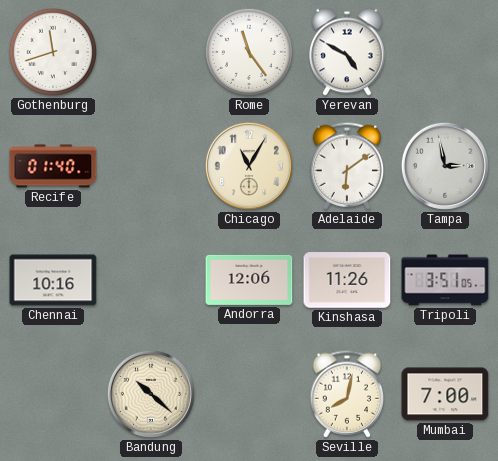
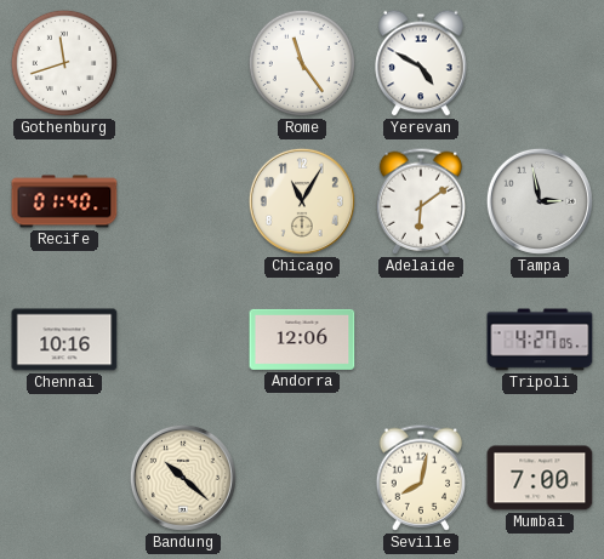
Kinshasa: 11:26 -> none (347, 280)
Tripoli: 3:51 -> 4:27 (540, 340)
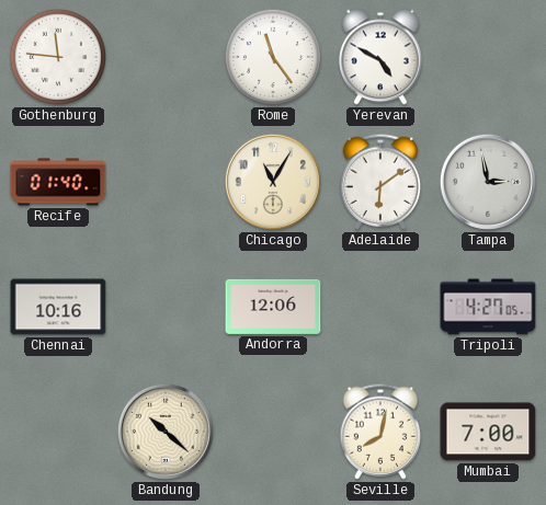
Gothenburg: 11:42 -> 11:46 (58, 57)
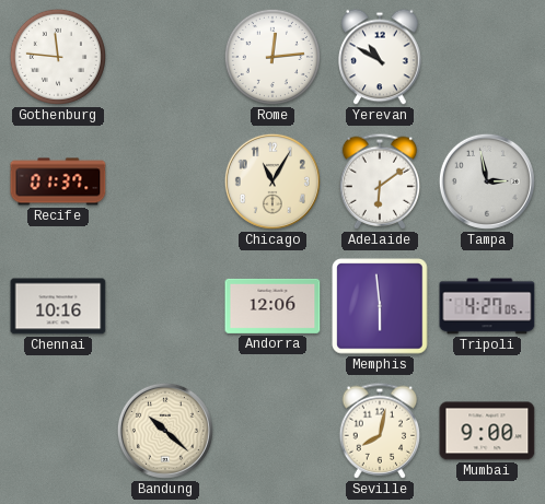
Rome: 11:24 -> 12:14 (272, 57)
Yerevan: 4:50 -> 10:50 (380, 57)
Recife: 01:40 -> 01:37 (58, 181)
Memphis: none -> 5:59 (380, 306)
Mumbai: 7:00 -> 9:00 (487, 431)
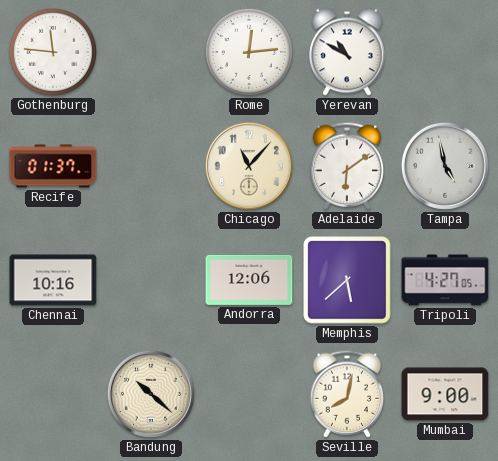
Chicago: 11:05 -> 11:07 (249, 166)
Tampa: 2:58 -> 4:58 (445, 166)
Memphis: 5:59 -> 5:38 (347, 280)
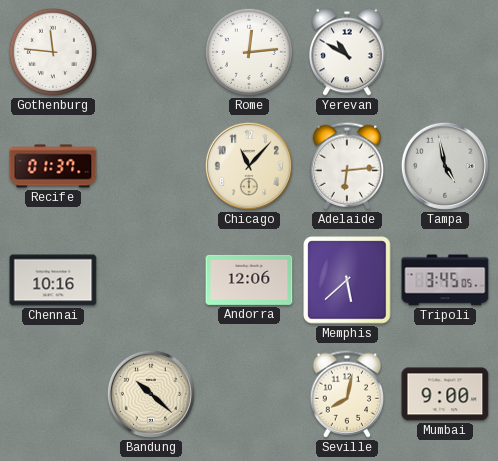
Adelaide: 6:09 -> 6:14 (347, 166)
Tripoli: 4:27 -> 3:45 (445, 280)
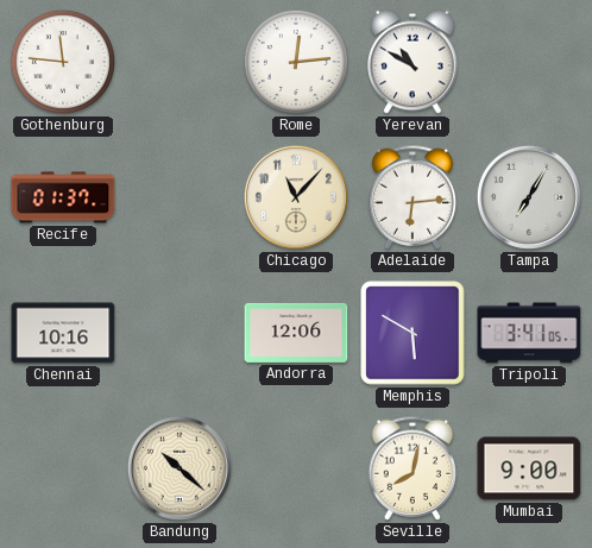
Tampa: 4:58 -> 7:05 (529, 197)
Memphis: 5:38 -> 5:50 (412, 333)
Tripoli: 3:45 -> 3:41 (529, 333)
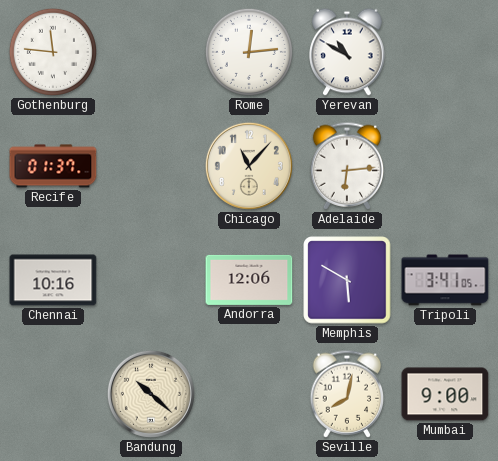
Tampa: 7:05 -> none (529, 197)
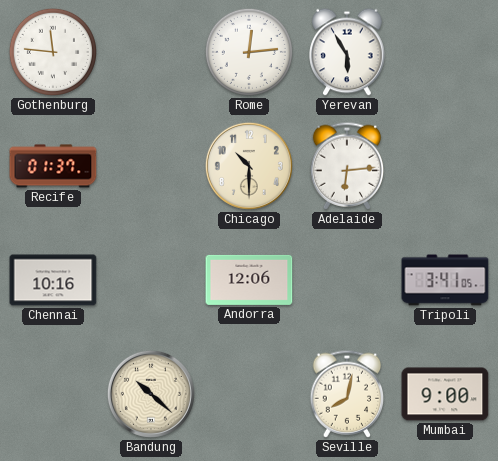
Yerevan: 10:50 -> 5:55 (347, 52)
Chicago: 11:07 -> 10:30 (249, 166)
Memphis: 5:50 -> none (347, 280)
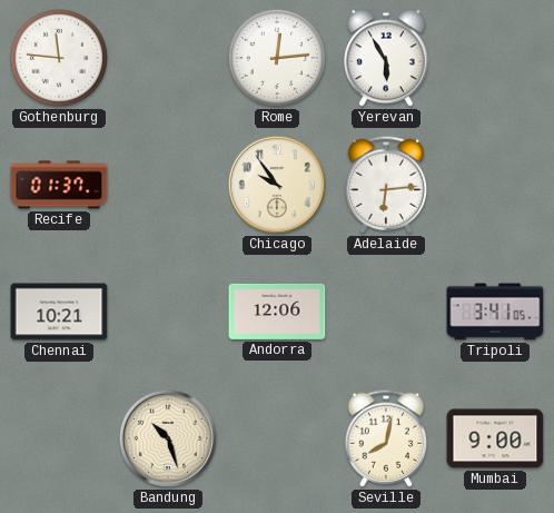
Chicago: 10:30 -> 9:54 (277, 185)
Chennai: 10:16 -> 10:21 (59, 312)
Bandung: 10:22 -> 10:27 (168, 438)
